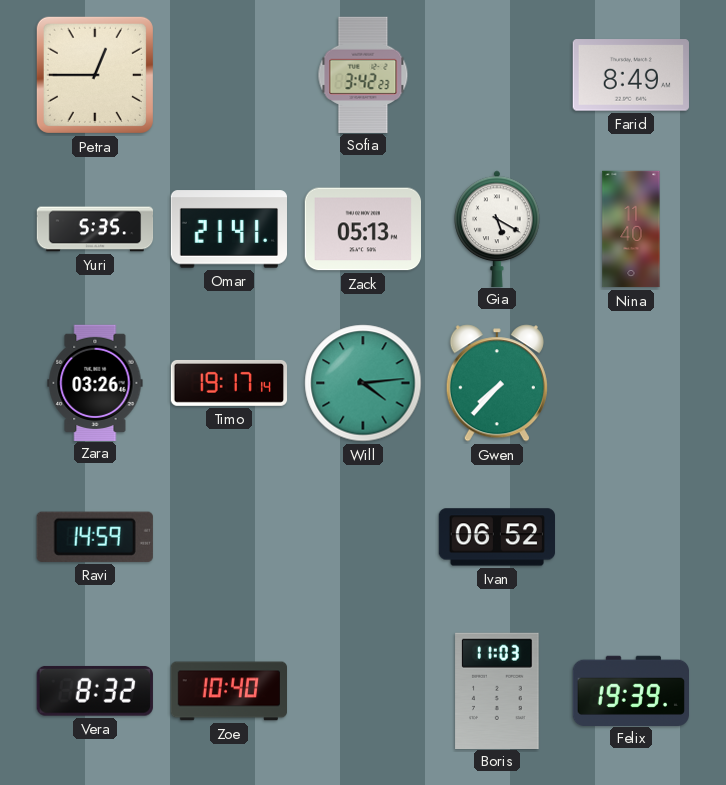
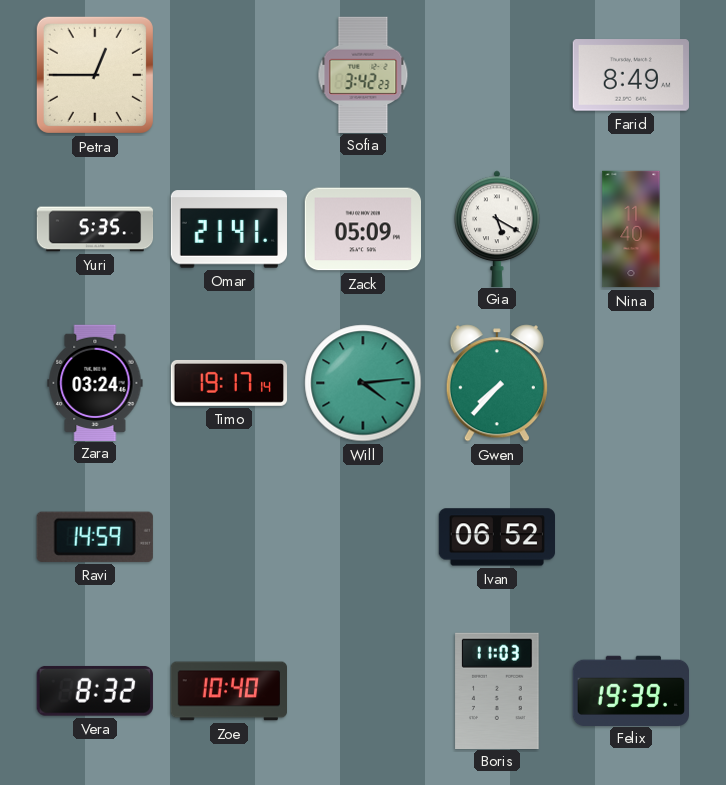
Zack: 05:13 -> 05:09 (362, 229)
Zara: 03:26 -> 03:24 (95, 382)
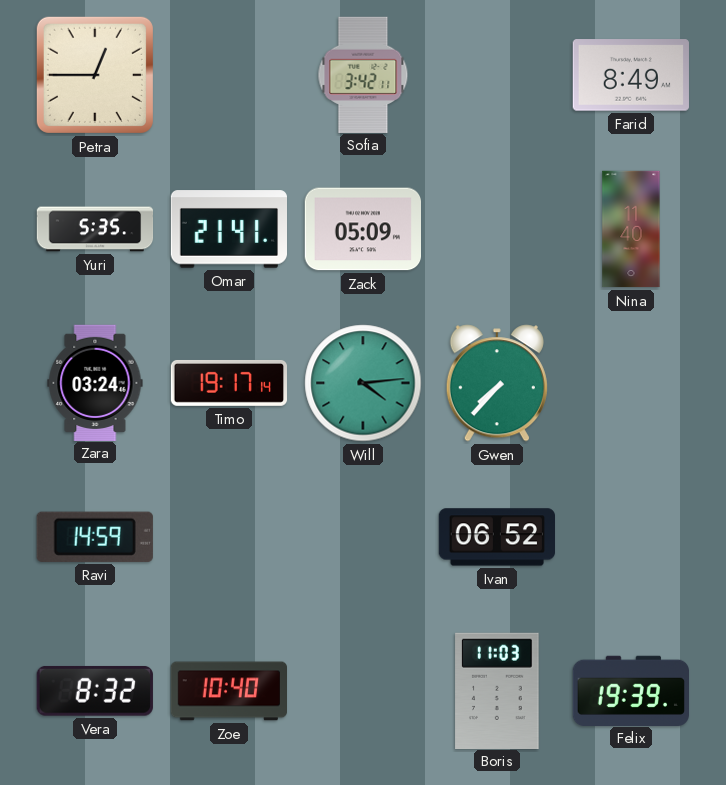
Sofia: 3:42:23 -> 3:42:11 (363, 74)
Gia: 5:20 -> none (497, 228)
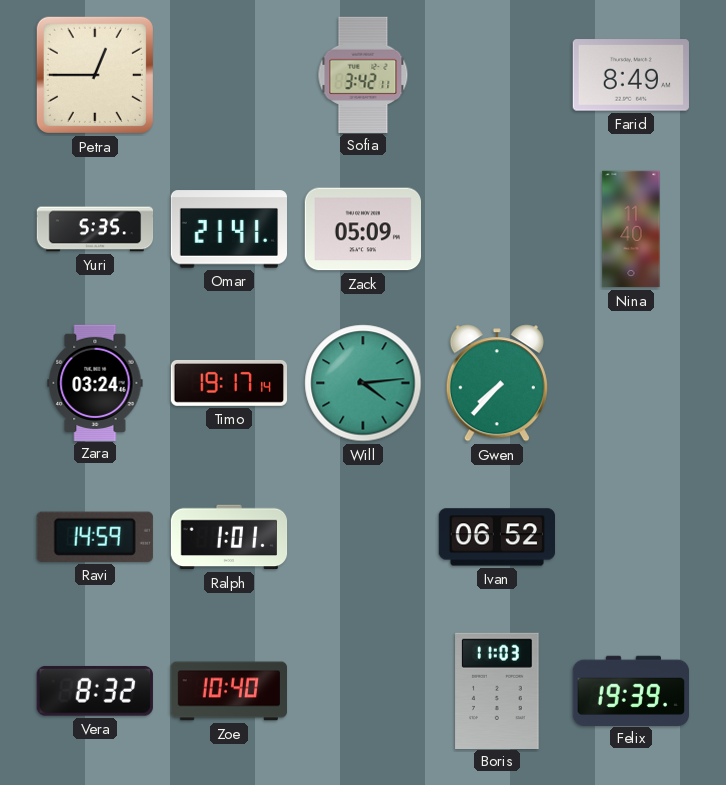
Ralph: none -> 1:01 (229, 537)
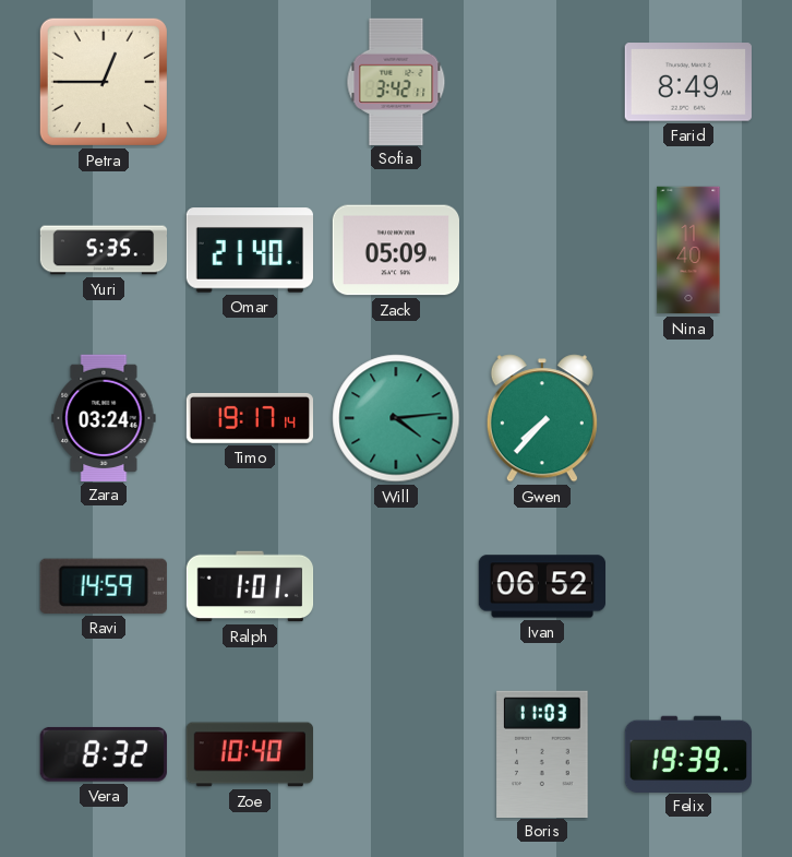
Omar: 21:41 -> 21:40 (249, 250)
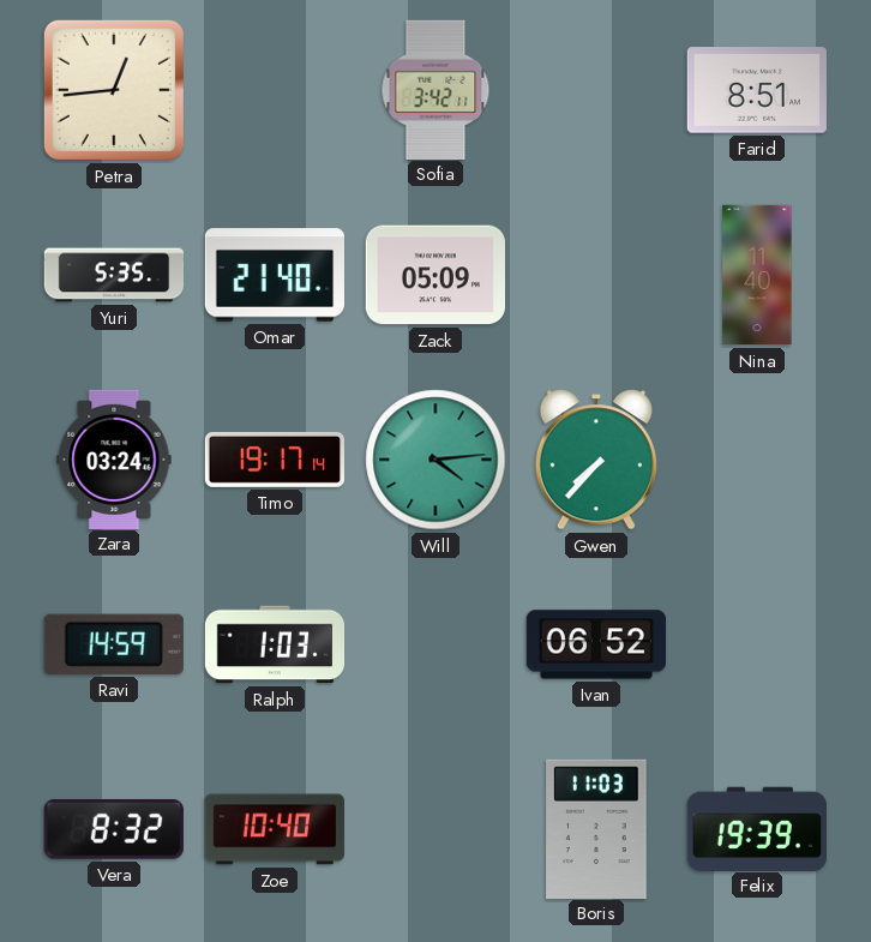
Petra: 12:45 -> 12:44 (114, 90)
Farid: 8:49 -> 8:51 (757, 90)
Ralph: 1:01 -> 1:03 (275, 644)
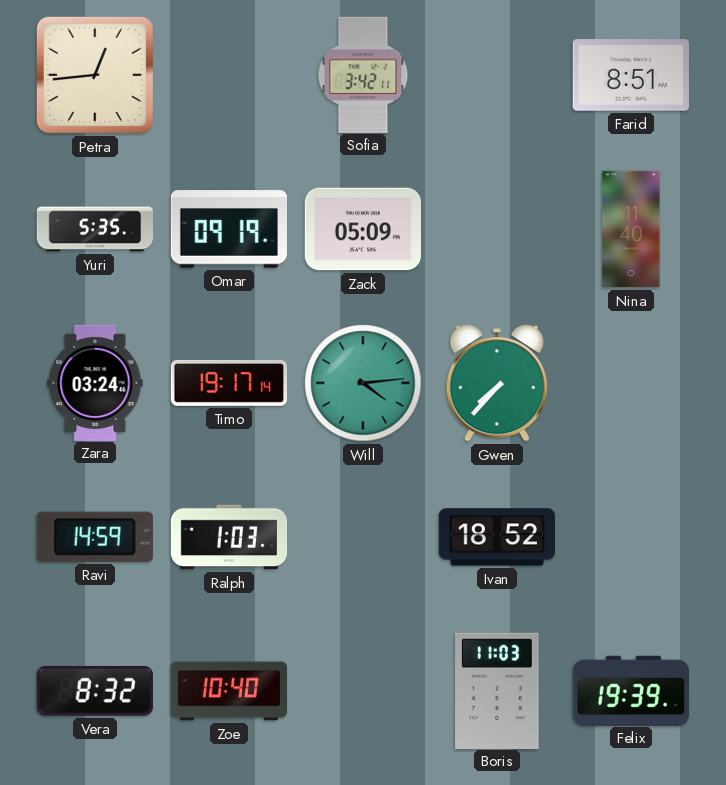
Omar: 21:40 -> 09:19 (228, 229)
Ivan: 06:52 -> 18:52 (496, 537)
